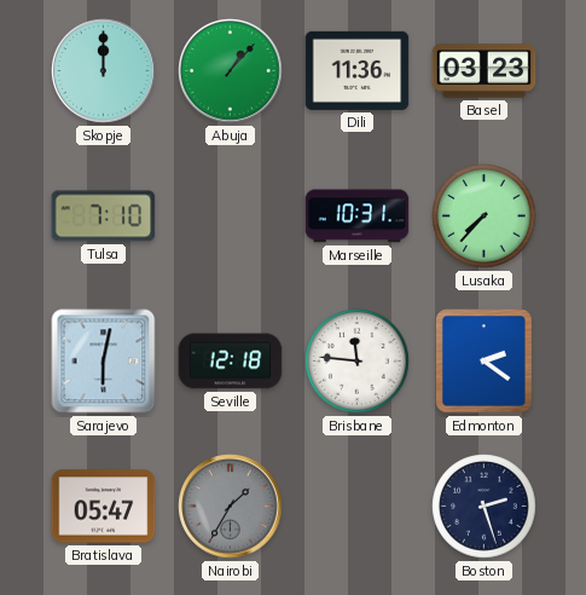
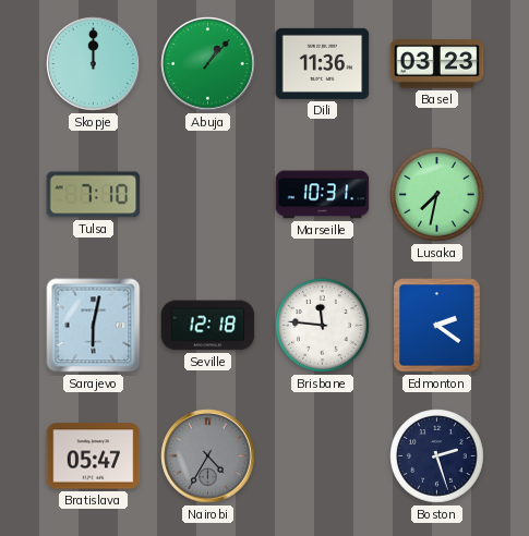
Lusaka: 7:37 -> 7:32 (437, 195)
Nairobi: 1:35 -> 4:35 (208, 456)
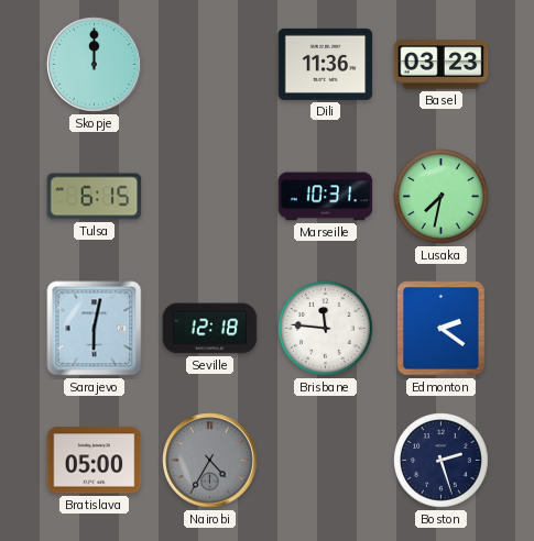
Abuja: 1:07 -> none (208, 64)
Tulsa: 7:10 -> 6:15 (95, 197)
Bratislava: 05:47 -> 05:00 (95, 461)
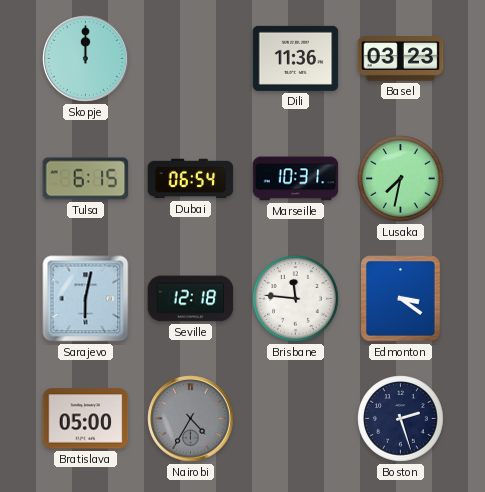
Dubai: none -> 06:54 (191, 179)
Edmonton: 2:21 -> 3:21 (401, 299)
